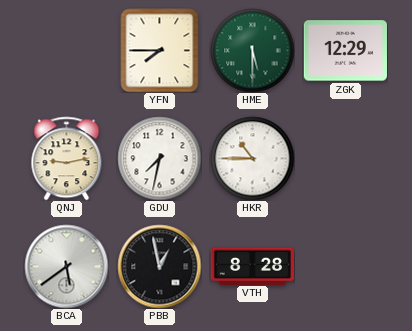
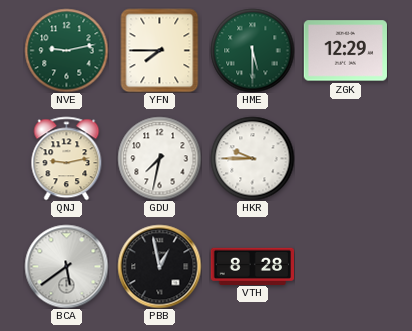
NVE: none -> 9:13 (66, 50)
HKR: 10:45 -> 9:45 (252, 158)
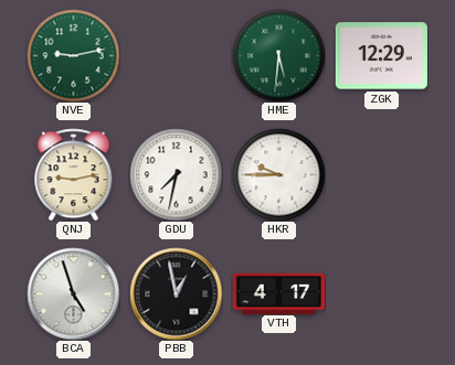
YFN: 7:45 -> none (160, 50)
HME: 5:30 -> 5:31 (278, 55)
BCA: 5:39 -> 4:57 (73, 293)
VTH: 8:28 -> 4:17 (278, 293)
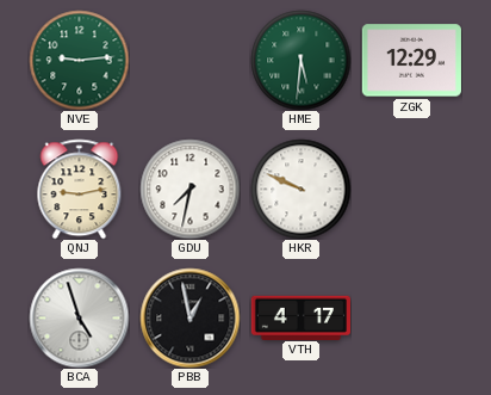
NVE: 9:13 -> 9:14 (79, 60)
HKR: 9:45 -> 9:49 (300, 189)
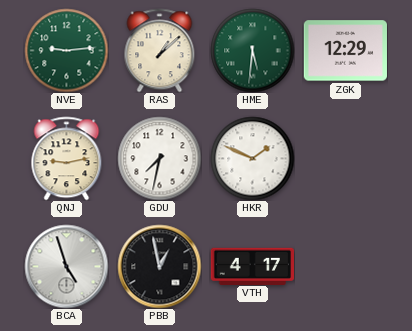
RAS: none -> 1:08 (160, 50)
HKR: 9:49 -> 1:49 (252, 158)
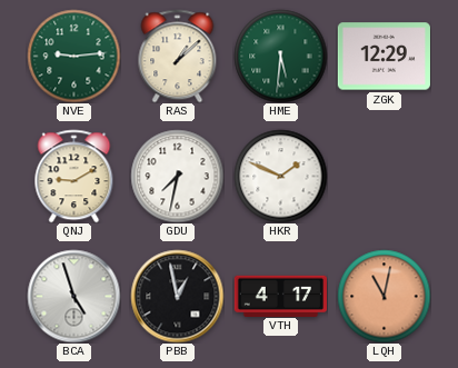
QNJ: 9:13 -> 9:10 (74, 176)
LQH: none -> 11:02 (384, 296)
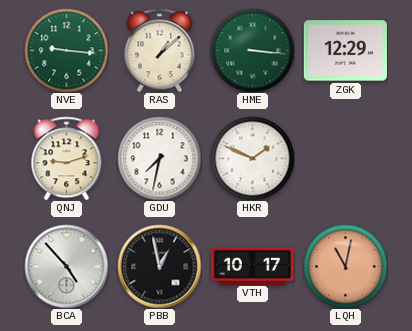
NVE: 9:14 -> 9:16 (66, 50)
HME: 5:31 -> 3:16 (252, 50)
QNJ: 9:10 -> 9:12 (67, 158)
BCA: 4:57 -> 4:53 (66, 266)
VTH: 4:17 -> 10:17 (252, 266)
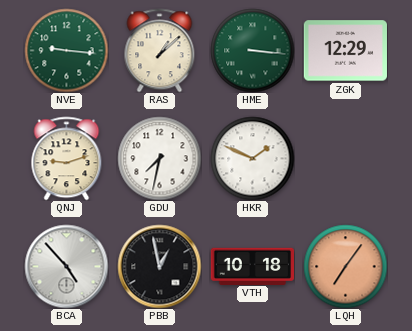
VTH: 10:17 -> 10:18 (252, 266)
LQH: 11:02 -> 7:06 (345, 266)
